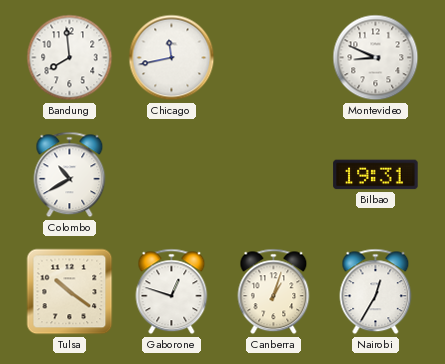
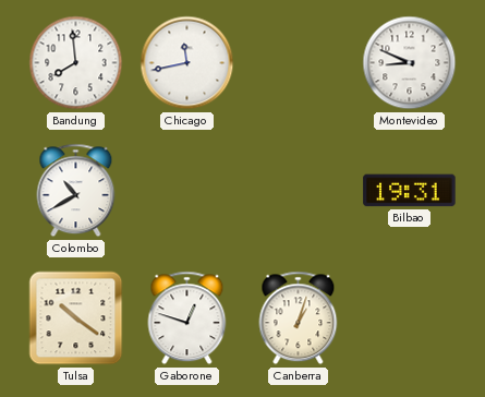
Nairobi: 12:35 -> none (376, 292)
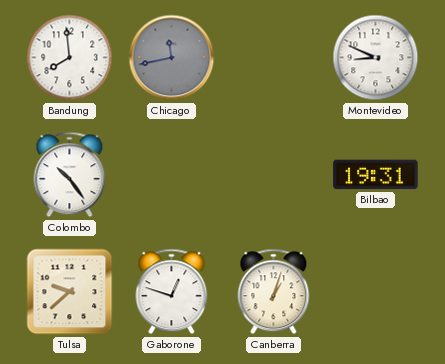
Chicago dial: white -> grey (172, 58)
Colombo: 10:40 -> 10:24 (70, 175)
Tulsa: 10:21 -> 9:38 (70, 292)
